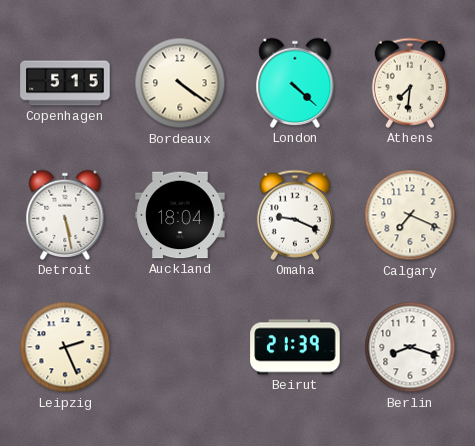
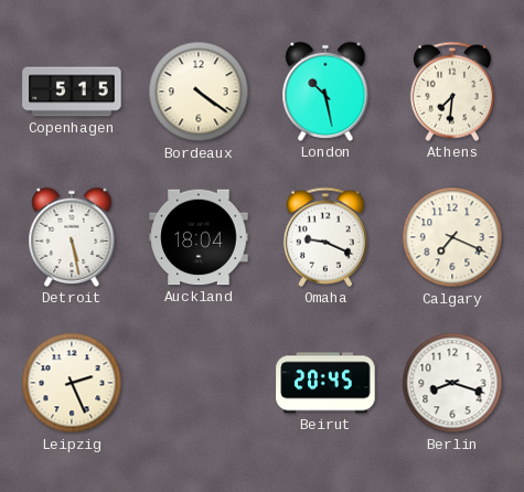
London: 4:22 -> 10:28 (325, 92)
Beirut: 21:39 -> 20:45 (325, 383)
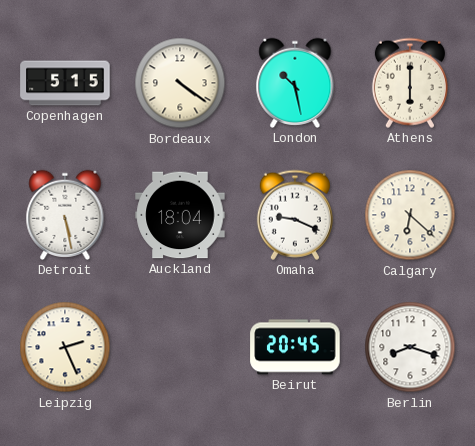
Athens: 7:31 -> 6:00 (410, 83)
Calgary: 7:19 -> 6:22 (410, 215)
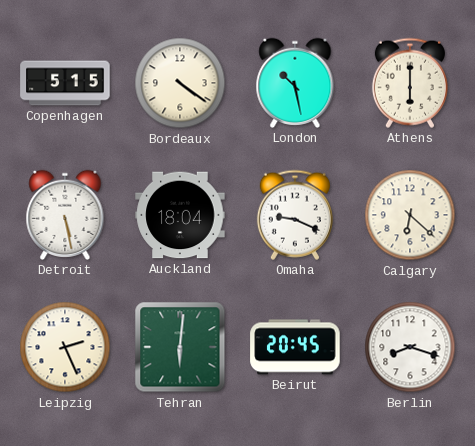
Tehran: none -> 6:01 (180, 347)
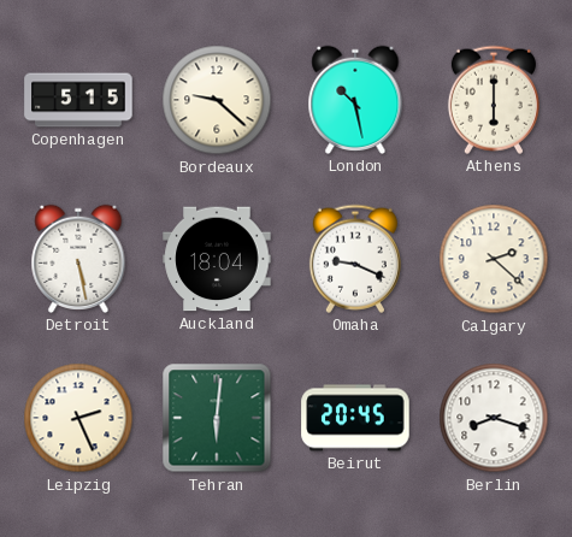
Bordeaux: 4:21 -> 9:22 (217, 100)
Calgary: 6:22 -> 2:22 (494, 259)
